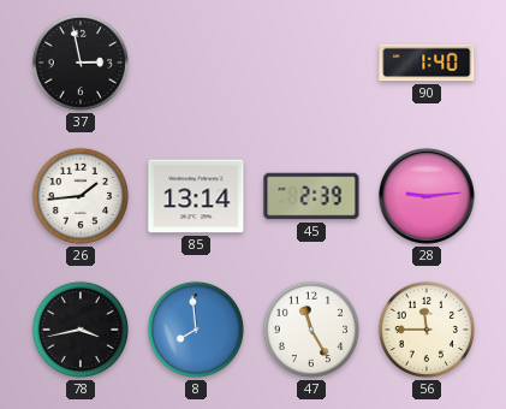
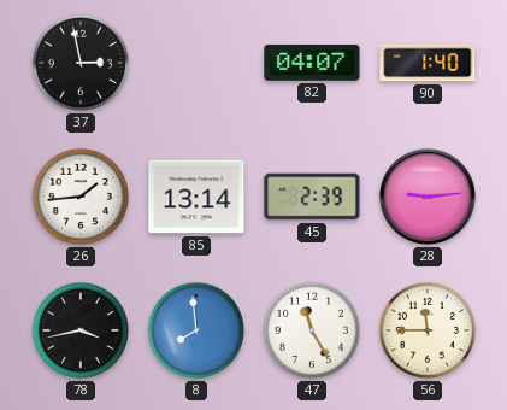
82: none -> 04:07 (312, 63)
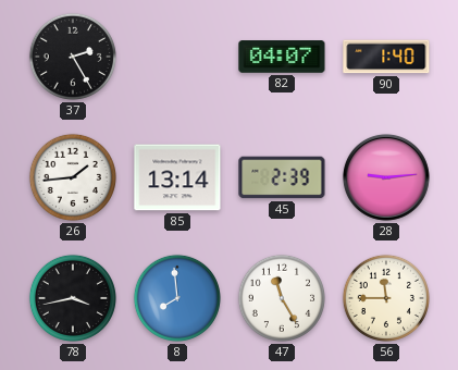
37: 2:58 -> 2:25 (73, 57)
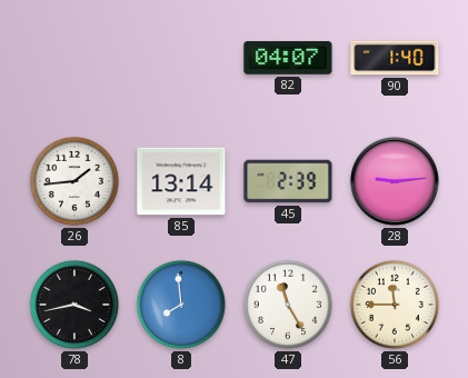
37: 2:25 -> none (73, 57)
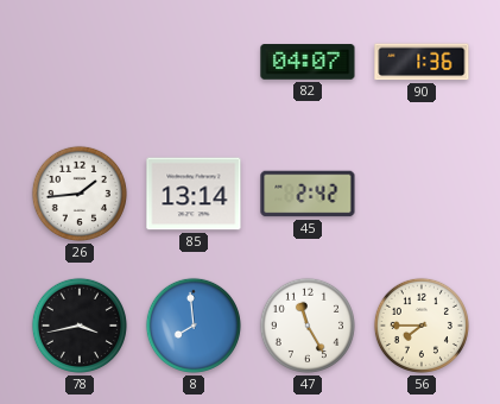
90: 1:40 -> 1:36 (422, 62)
45: 2:39 -> 2:42 (308, 194)
28: 9:14 -> none (395, 181)
56: 11:45 -> 7:45 (422, 326)
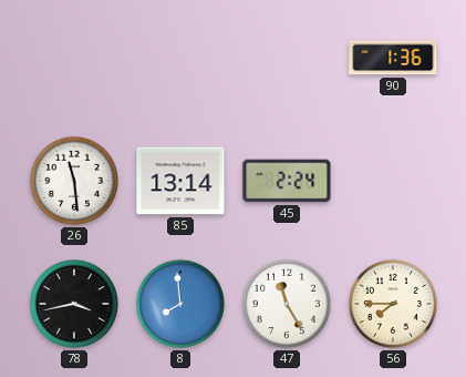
82: 04:07 -> none (308, 62)
26: 1:44 -> 11:29 (74, 181)
45: 2:42 -> 2:24 (287, 181)
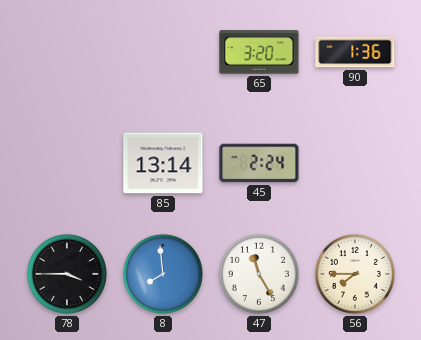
65: none -> 3:20 (259, 52)
26: 11:29 -> none (74, 181)
78: 3:43 -> 3:45 (67, 274)
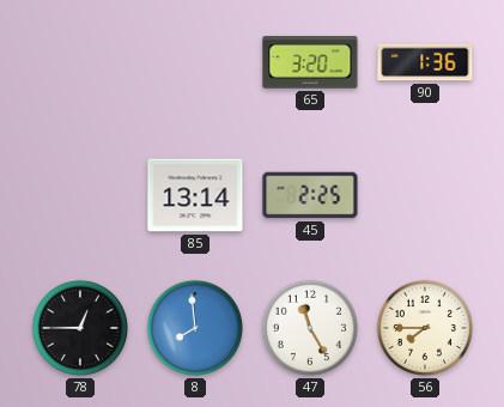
45: 2:24 -> 2:25 (310, 195)
78: 3:45 -> 12:45 (80, 328)
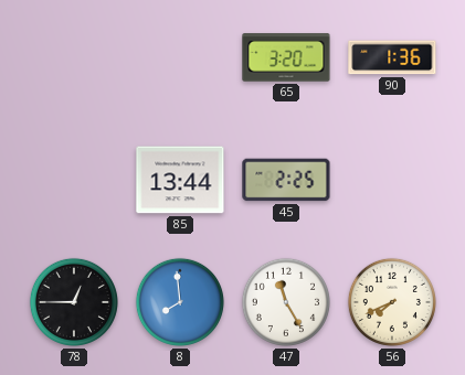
85: 13:14 -> 13:44 (180, 180)
56: 7:45 -> 7:41 (392, 302)
